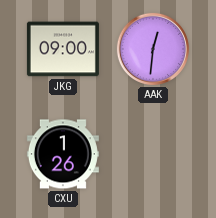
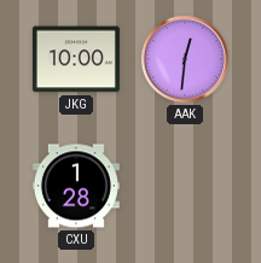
JKG: 09:00 -> 10:00 (76, 59)
CXU: 1:26 -> 1:28 (76, 186)
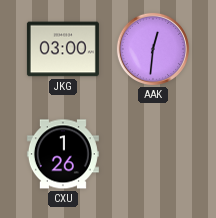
JKG: 10:00 -> 03:00 (63, 49)
CXU: 1:28 -> 1:26 (63, 154)
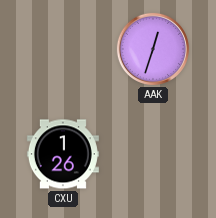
JKG: 03:00 -> none (63, 49)
AAK: 12:31 -> 12:33 (153, 49)
